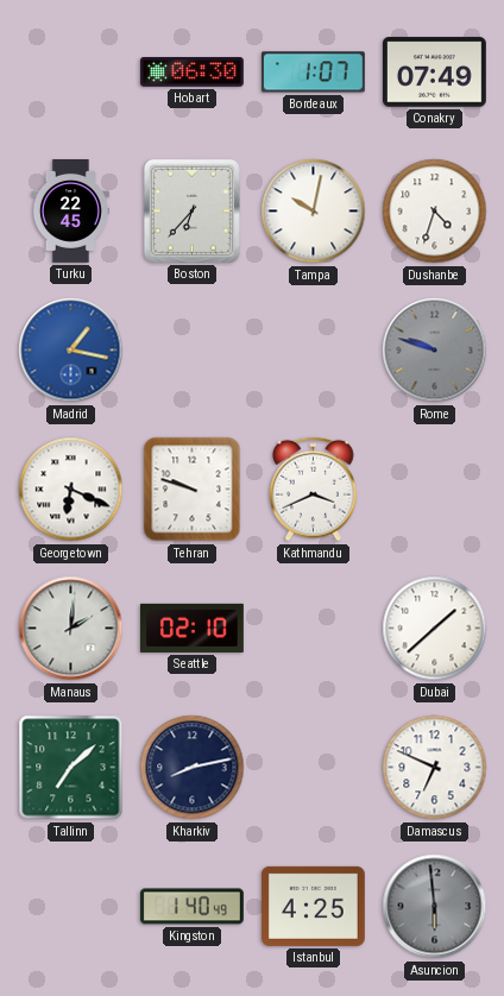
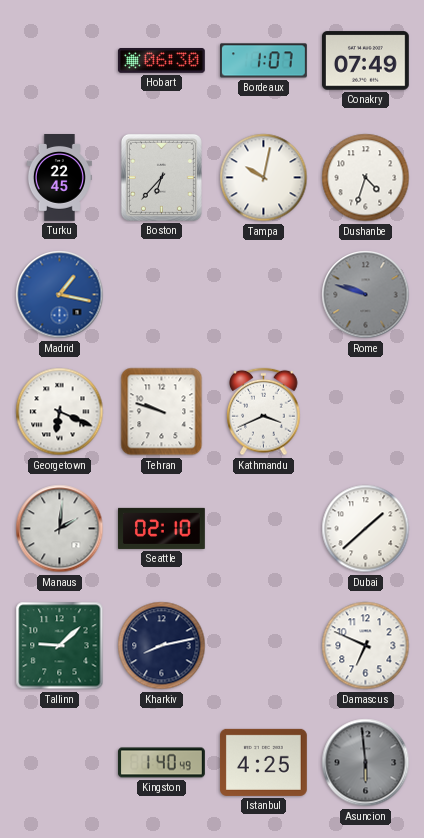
Tallinn: 7:08 -> 9:08 (60, 646)
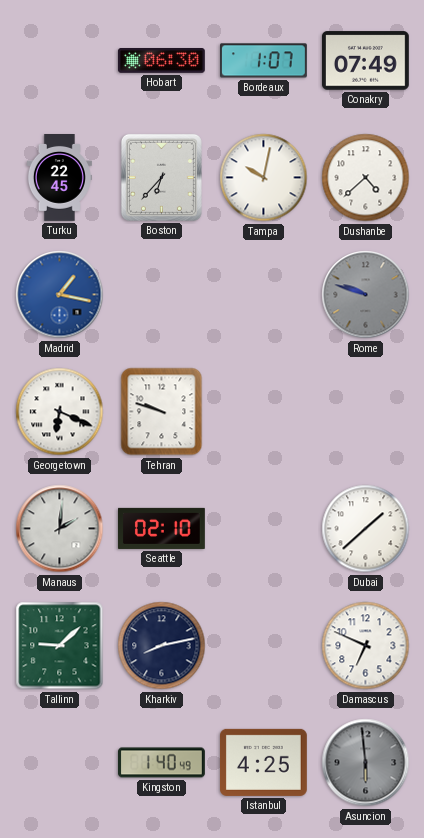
Dushanbe: 4:33 -> 4:38 (366, 178)
Kathmandu: 3:41 -> none (264, 412)
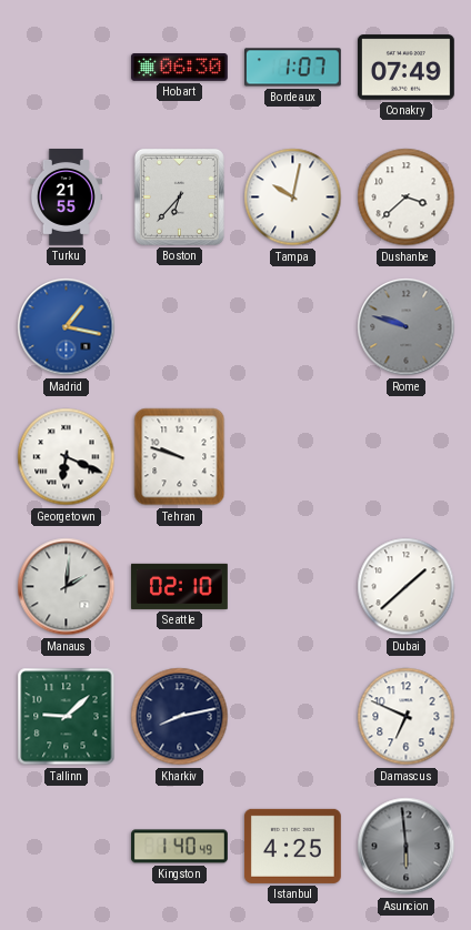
Turku: 22:45 -> 21:55 (66, 198)
Dushanbe: 4:38 -> 3:38 (407, 198)
